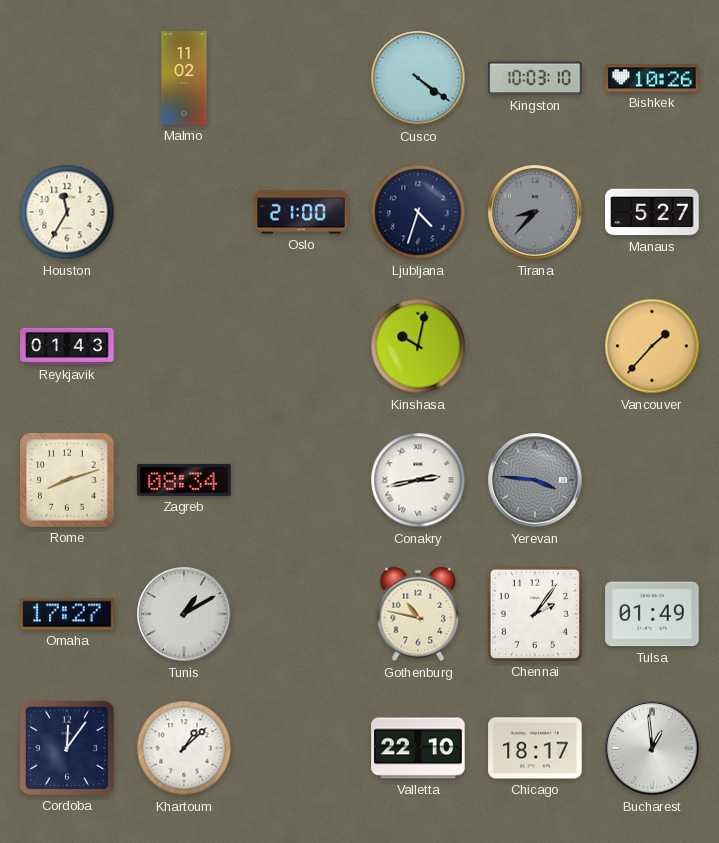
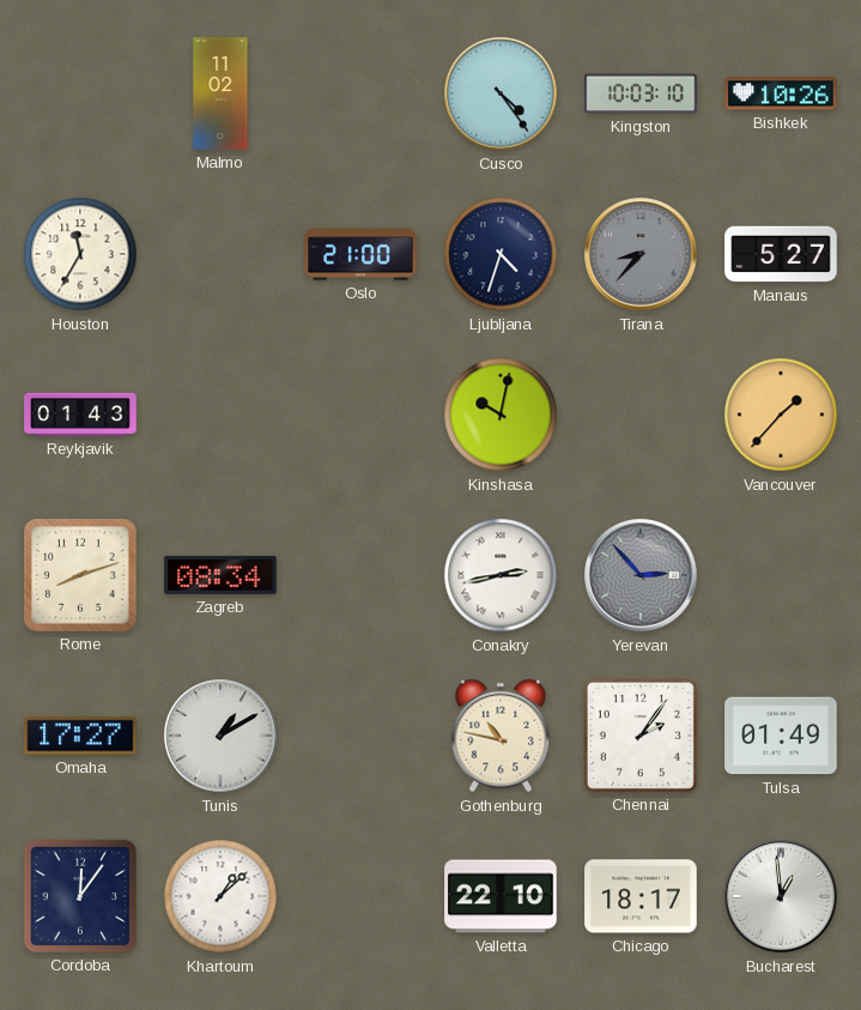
Cusco: 4:21 -> 4:24 (501, 93)
Yerevan: 3:46 -> 2:53 (641, 575)
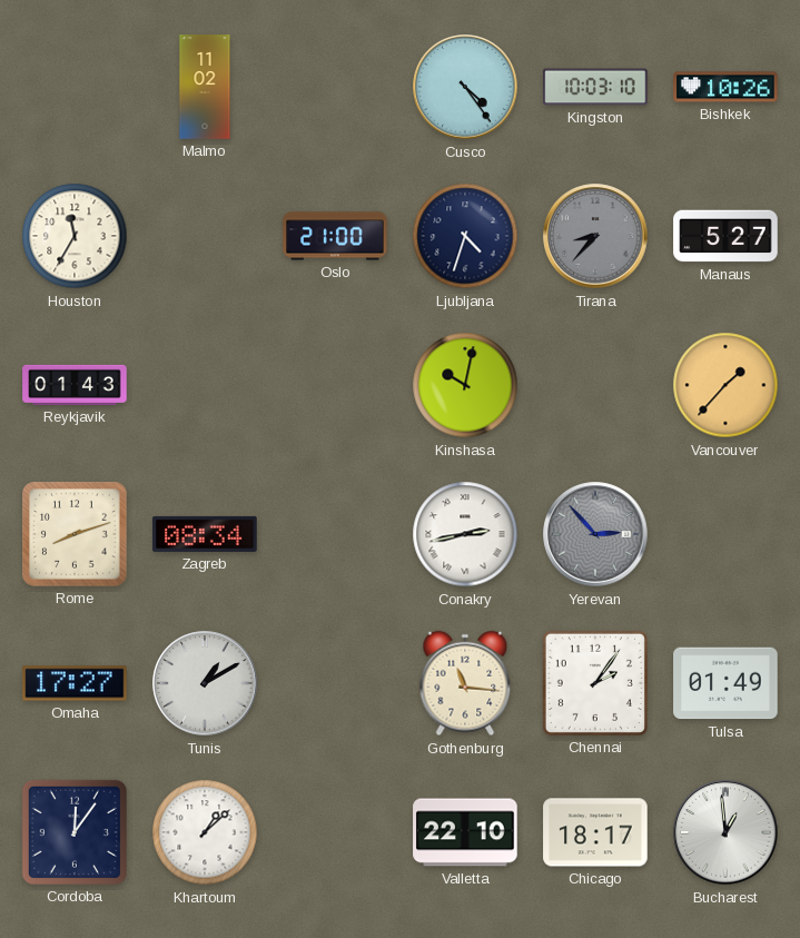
Gothenburg: 10:47 -> 11:16 (465, 683)
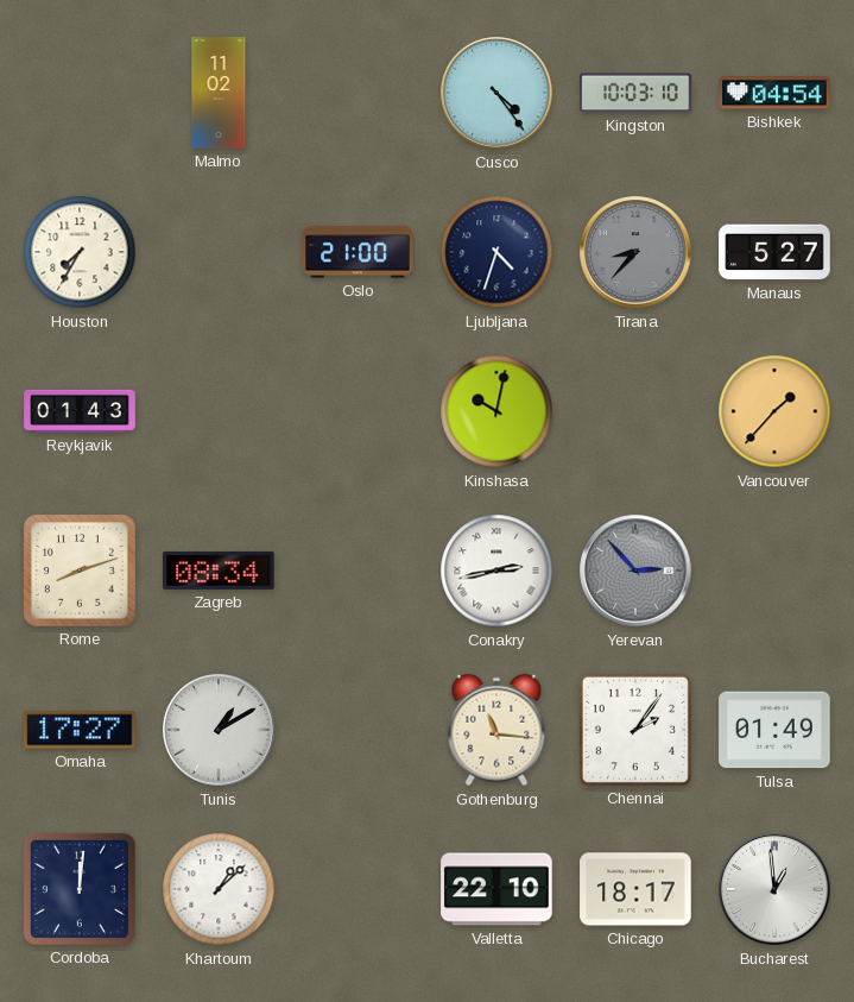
Bishkek: 10:26 -> 04:54 (774, 93)
Houston: 11:35 -> 7:35 (80, 252)
Cordoba: 12:06 -> 12:01 (80, 889)
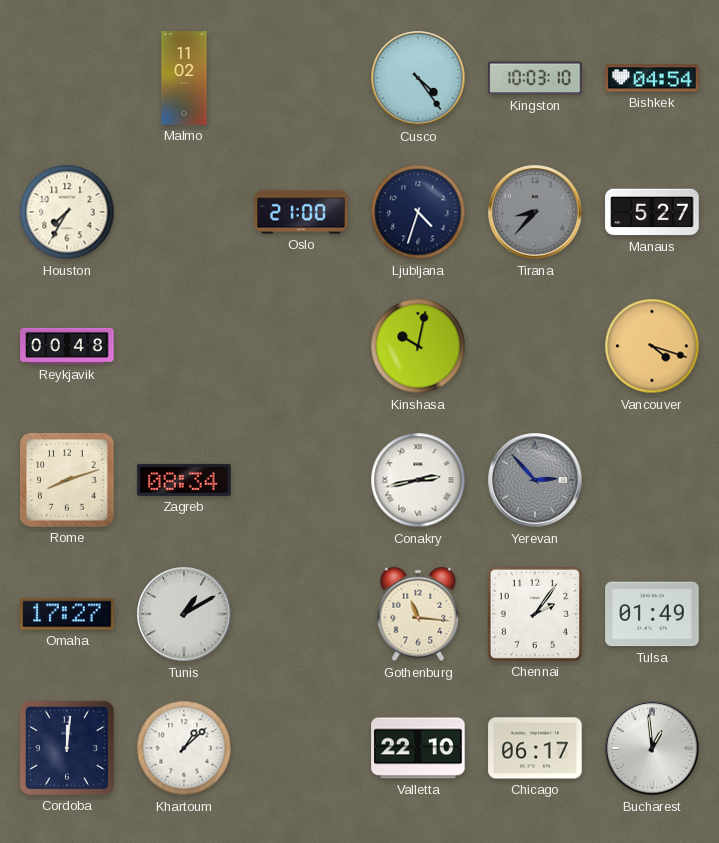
Reykjavik: 01:43 -> 00:48 (67, 346)
Vancouver: 1:37 -> 4:18 (652, 346)
Chicago: 18:17 -> 06:17 (535, 748)
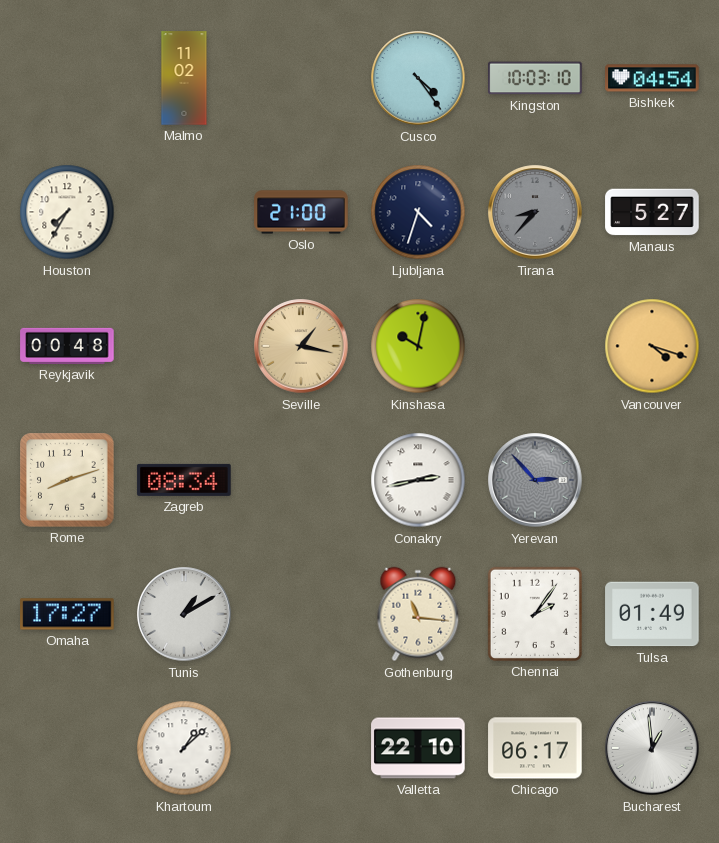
Seville: none -> 1:17 (301, 346)
Cordoba: 12:01 -> none (67, 748)
